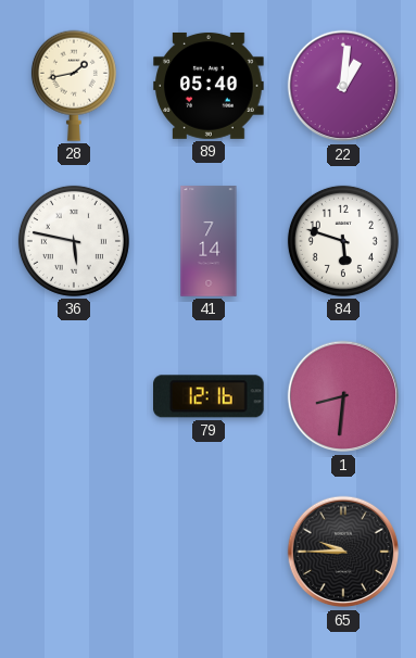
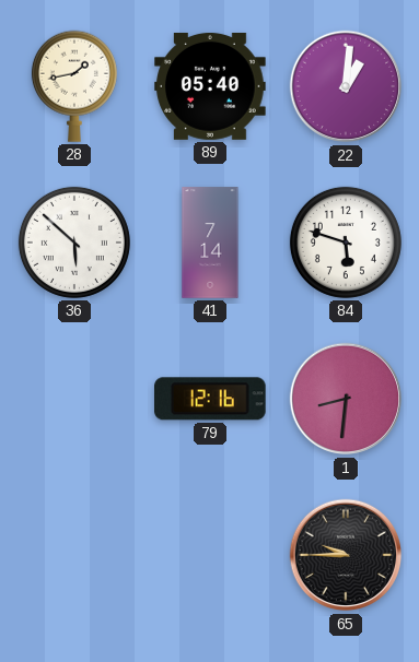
36: 5:47 -> 5:52 (74, 243)
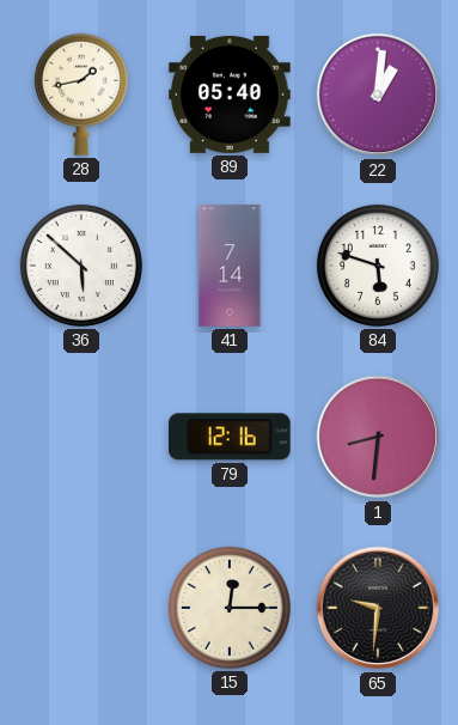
15: none -> 12:15 (230, 608)
65: 9:45 -> 9:31 (378, 608)
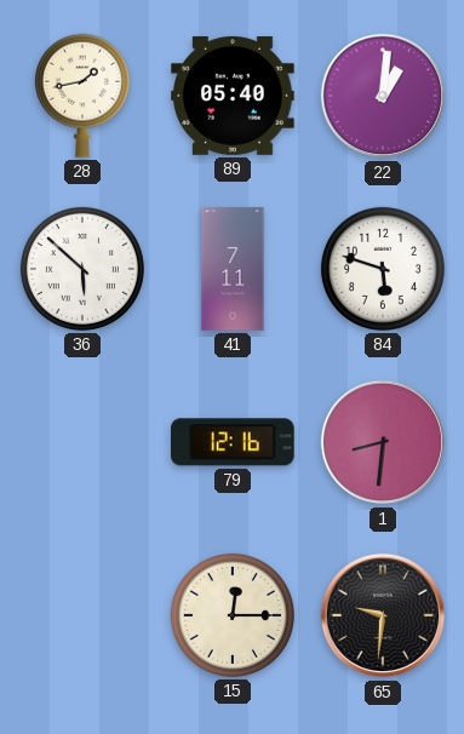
41: 7:14 -> 7:11 (233, 269)
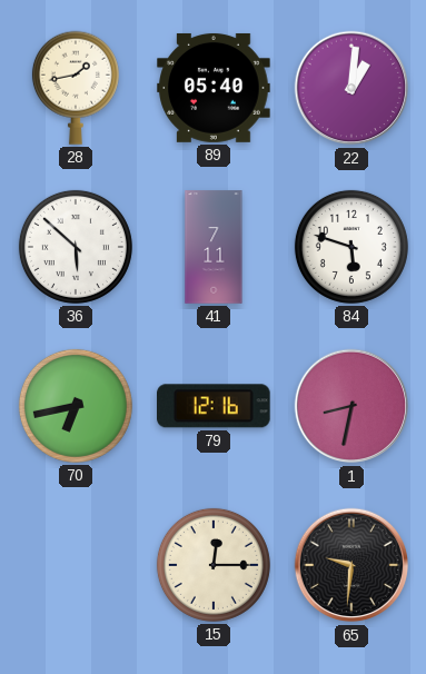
70: none -> 6:43 (76, 406)
1: 8:31 -> 8:32 (351, 406)
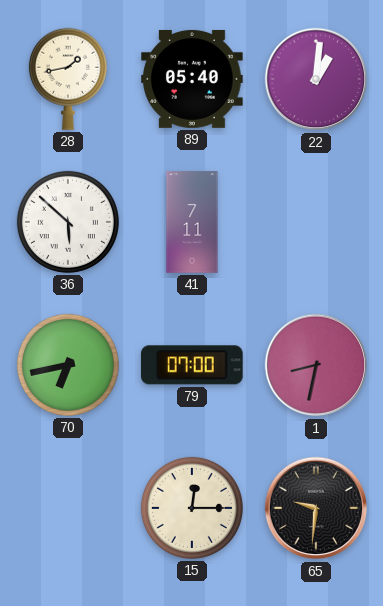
84: 5:48 -> none (351, 247)
79: 12:16 -> 07:00 (193, 365)
